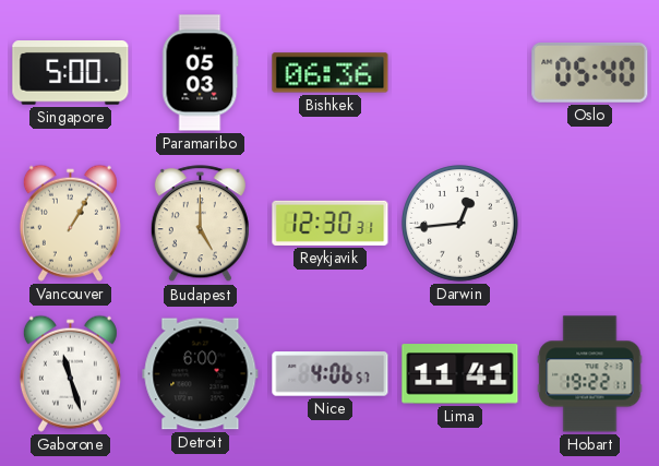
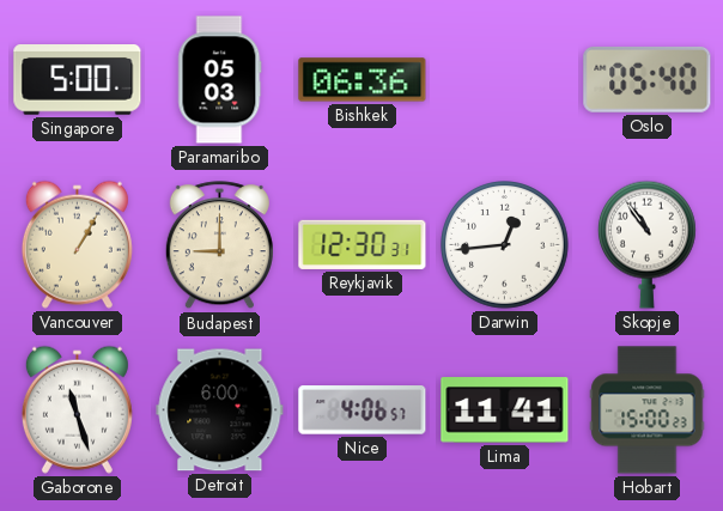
Budapest: 5:00 -> 9:00 (219, 245)
Skopje: none -> 10:54 (648, 244)
Hobart: 19:22 -> 15:00 (648, 410)
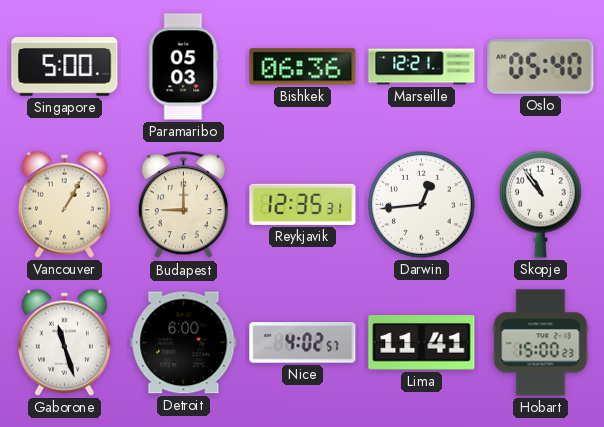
Marseille: none -> 12:21 (422, 67)
Reykjavik: 12:30 -> 12:35 (303, 204)
Nice: 4:06 -> 4:02 (303, 343)
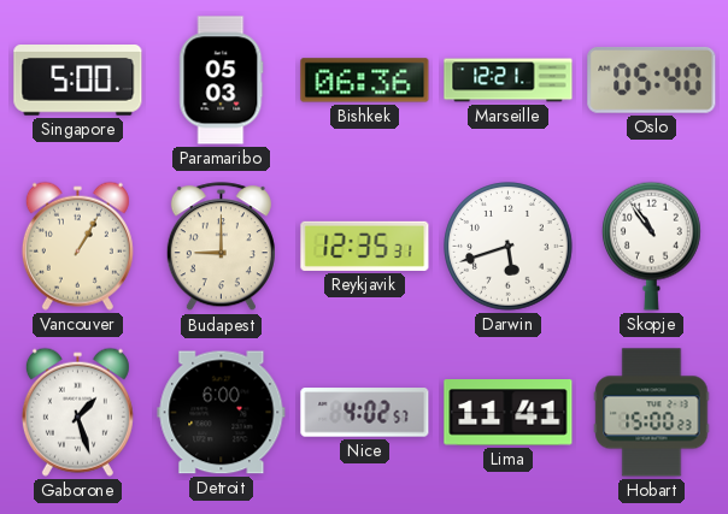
Darwin: 12:44 -> 5:42 (509, 247)
Gaborone: 11:27 -> 1:27 (77, 412)
